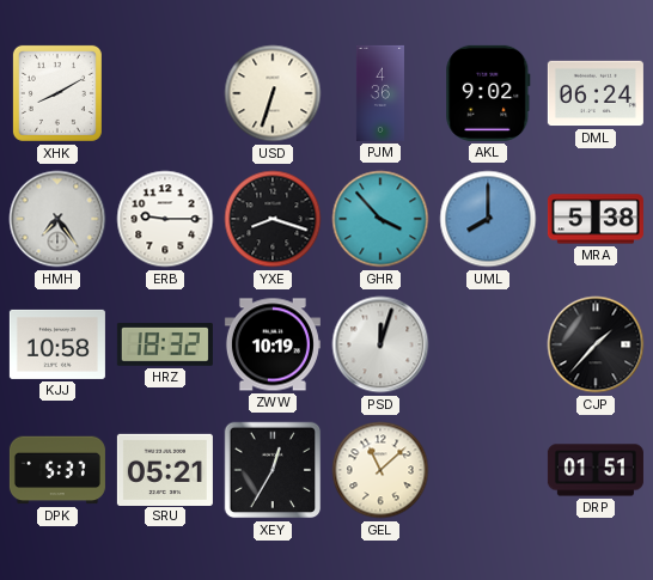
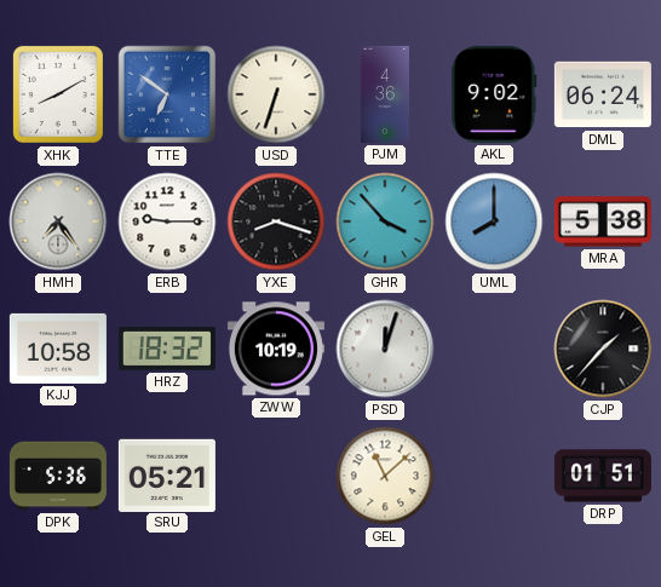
TTE: none -> 6:51 (167, 94)
DPK: 5:37 -> 5:36 (58, 476)
XEY: 12:35 -> none (273, 470)
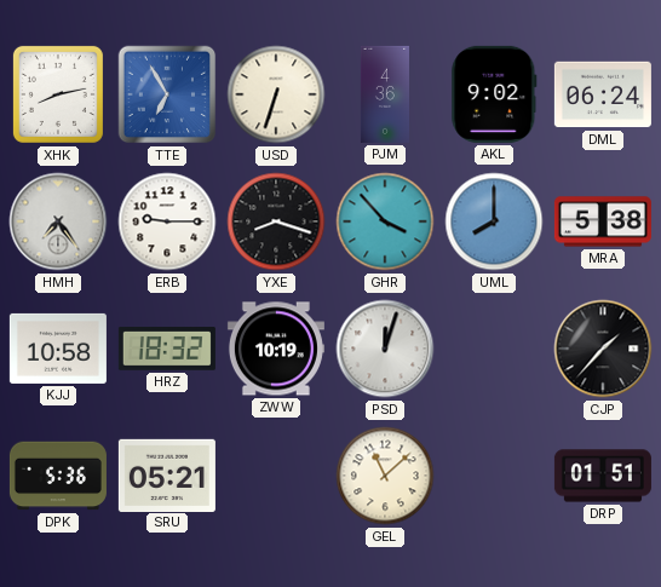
XHK: 8:10 -> 8:13 (58, 94)
TTE: 6:51 -> 6:55 (167, 94)
